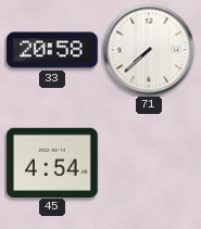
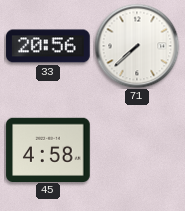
33: 20:58 -> 20:56 (48, 46)
45: 4:54 -> 4:58 (48, 149)
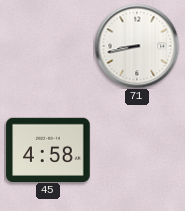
33: 20:56 -> none (48, 46)
71: 7:38 -> 8:43 (137, 46)
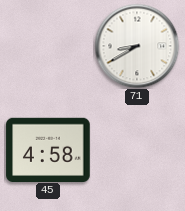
71: 8:43 -> 8:40 (137, 46)
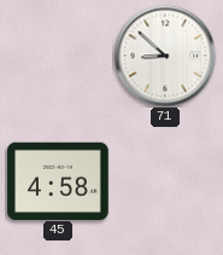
71: 8:40 -> 8:52 (165, 56)
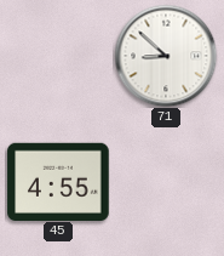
45: 4:58 -> 4:55 (58, 181)
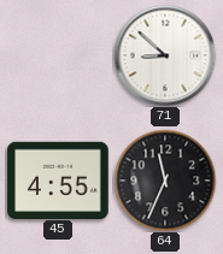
64: none -> 11:34 (165, 181)
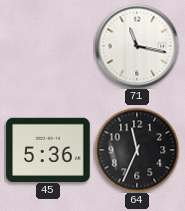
71: 8:52 -> 11:17 (137, 46)
45: 4:55 -> 5:36 (48, 149)
